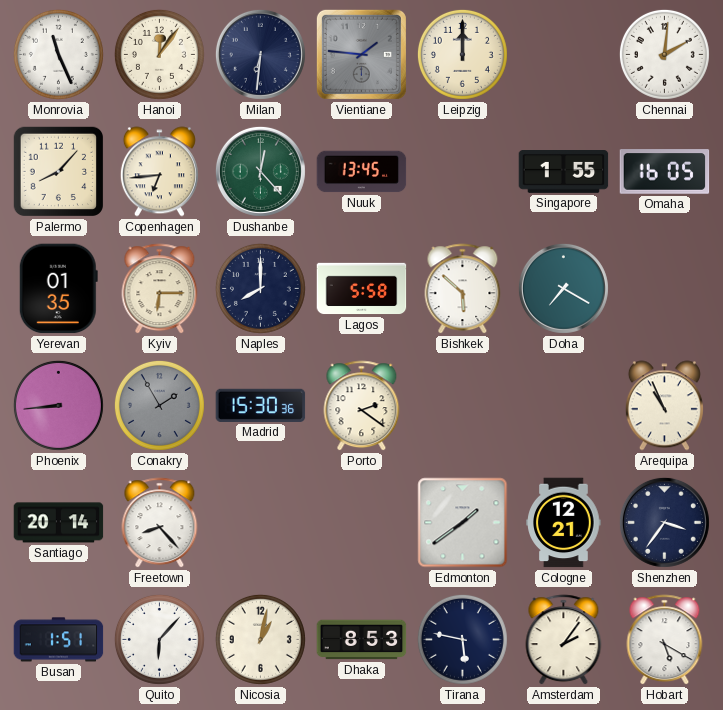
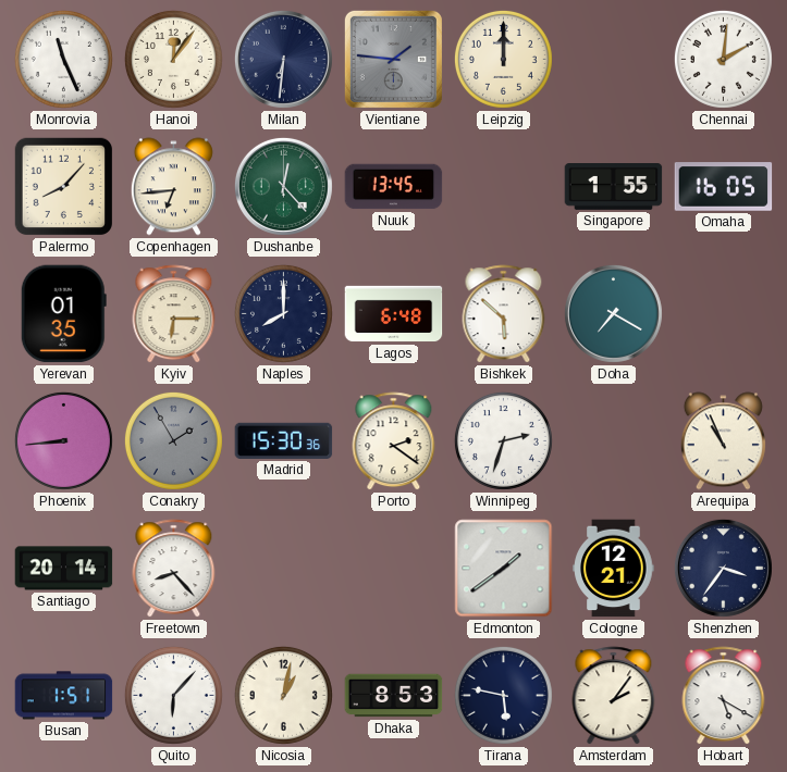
Lagos: 5:58 -> 6:48 (394, 314)
Winnipeg: none -> 2:33 (503, 440)
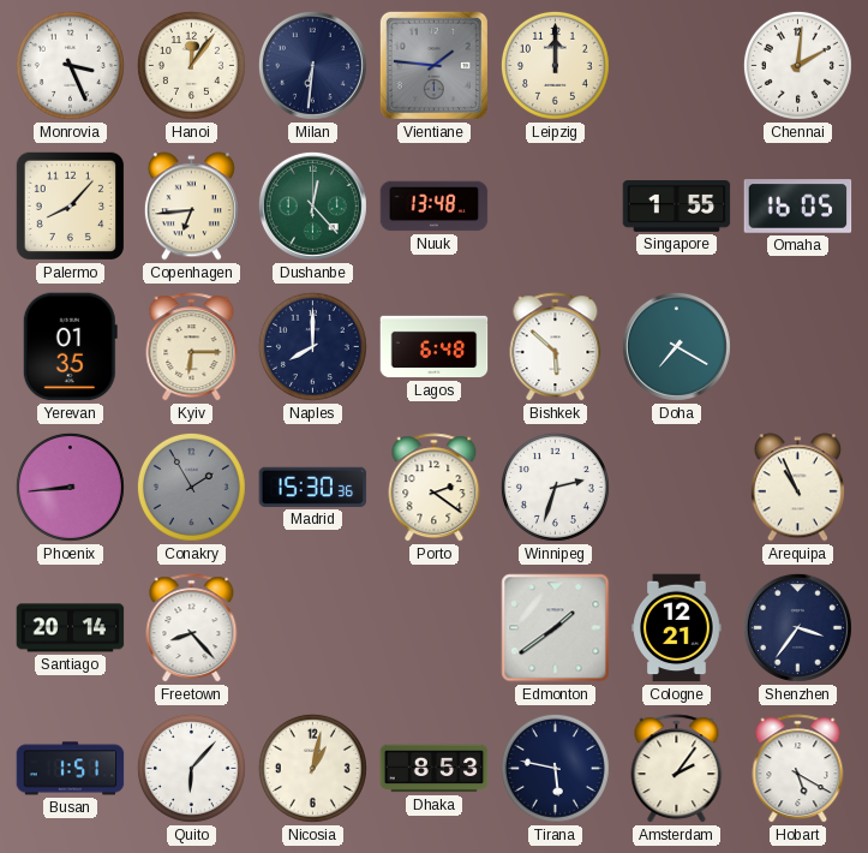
Monrovia: 11:26 -> 3:26 (70, 65)
Nuuk: 13:45 -> 13:48 (435, 207)
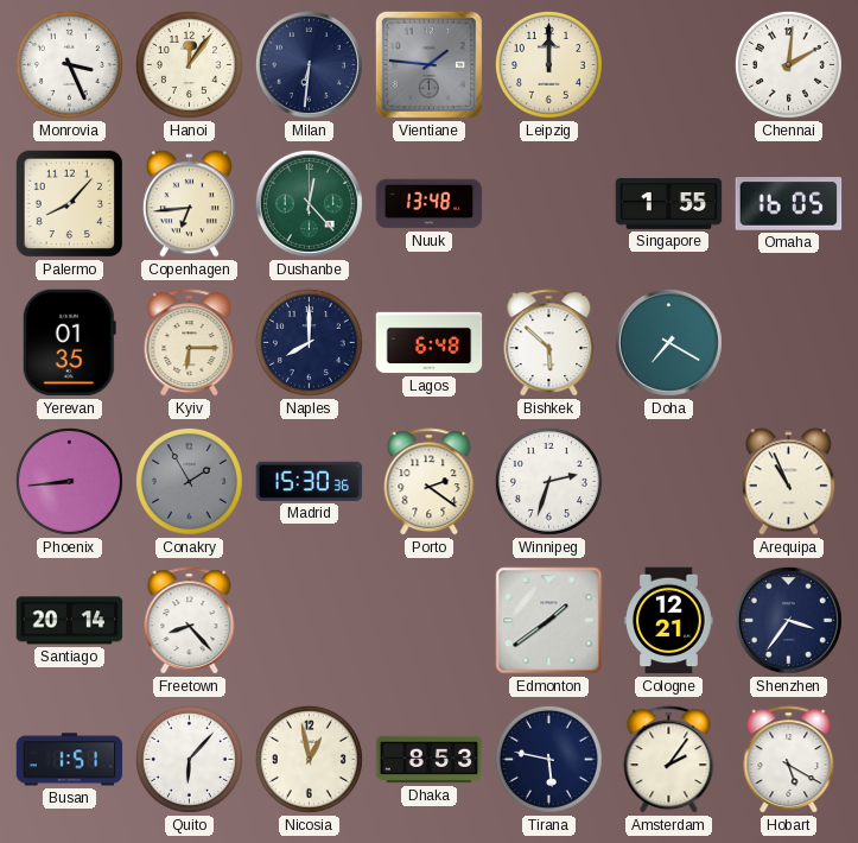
Nicosia: 1:02 -> 12:58 (309, 759)
